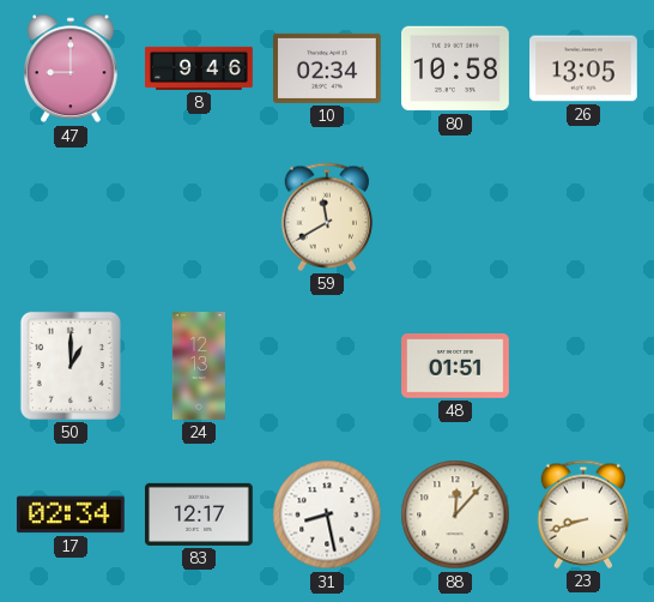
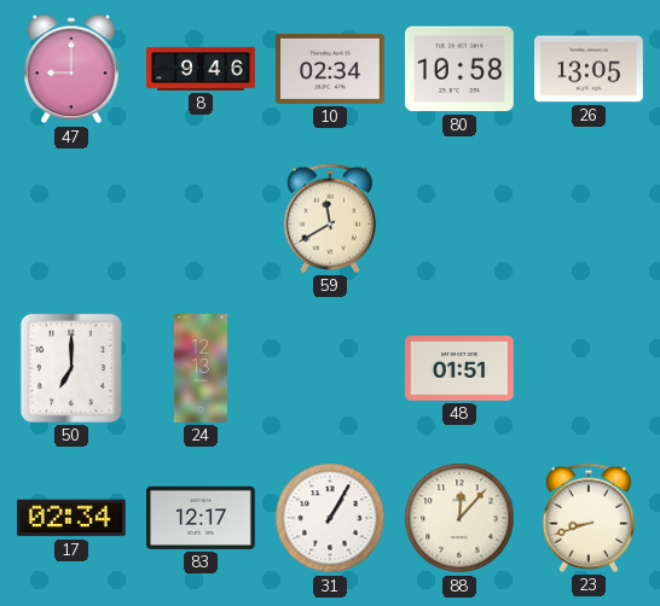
50: 1:00 -> 7:00 (71, 368)
31: 8:28 -> 1:05 (330, 518)
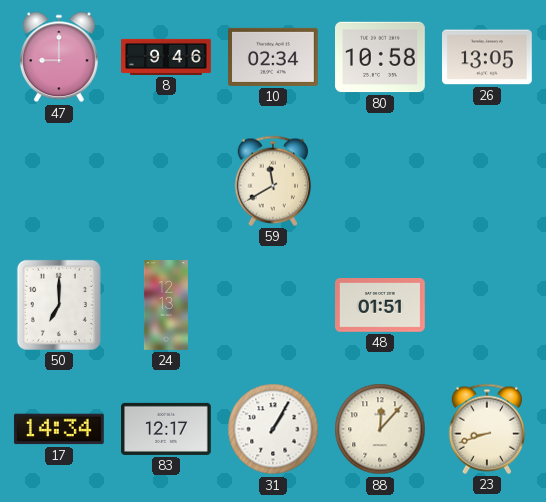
17: 02:34 -> 14:34 (59, 429)
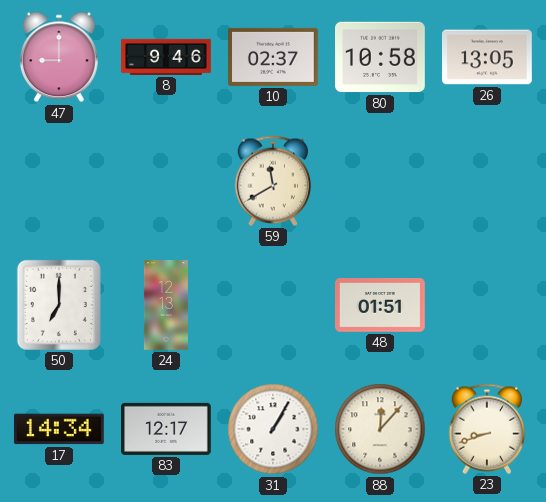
10: 02:34 -> 02:37 (274, 57)
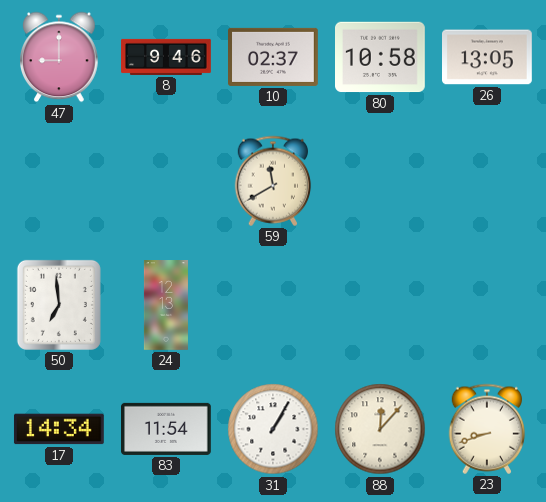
50: 7:00 -> 6:59 (59, 305)
48: 01:51 -> none (381, 305)
83: 12:17 -> 11:54 (167, 429)
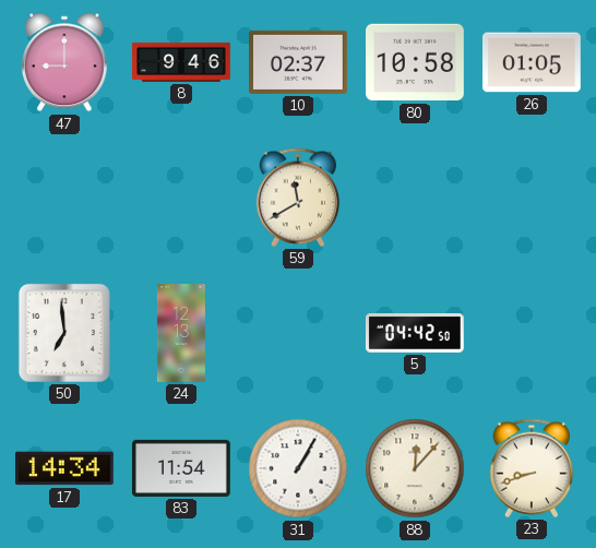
26: 13:05 -> 01:05 (533, 62)
5: none -> 04:42 (415, 333)
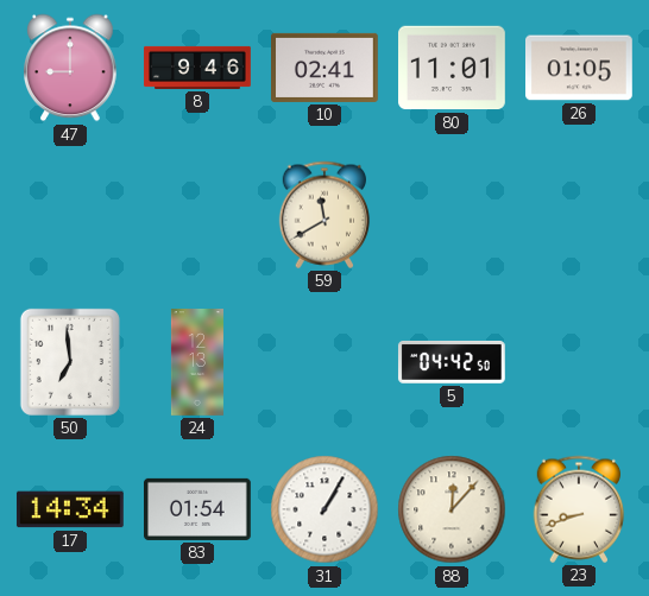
10: 02:37 -> 02:41 (326, 68)
80: 10:58 -> 11:01 (453, 68)
83: 11:54 -> 01:54 (199, 509)
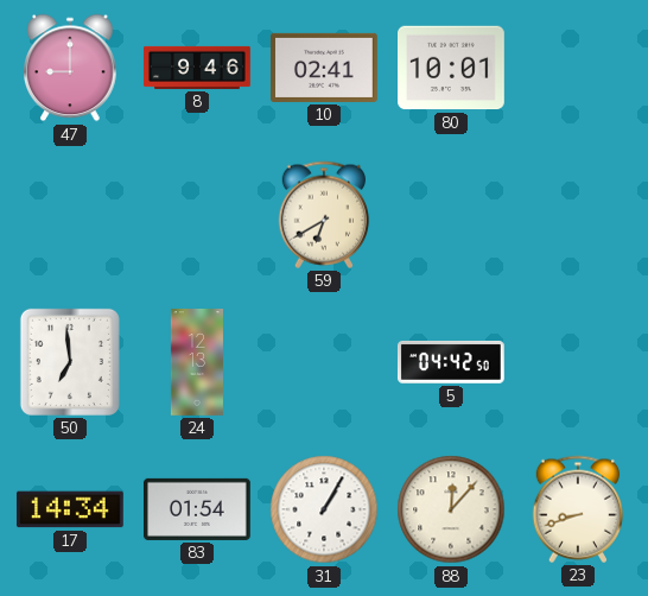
80: 11:01 -> 10:01 (452, 68)
26: 01:05 -> none (580, 68)
59: 11:40 -> 6:40 (324, 215)
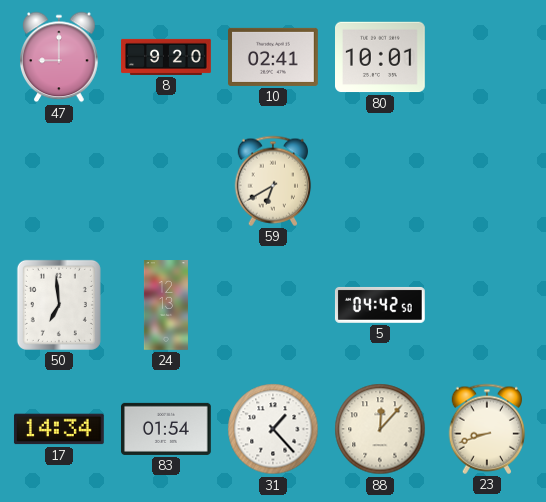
8: 9:46 -> 9:20 (166, 57)
31: 1:05 -> 1:23 (273, 429)
